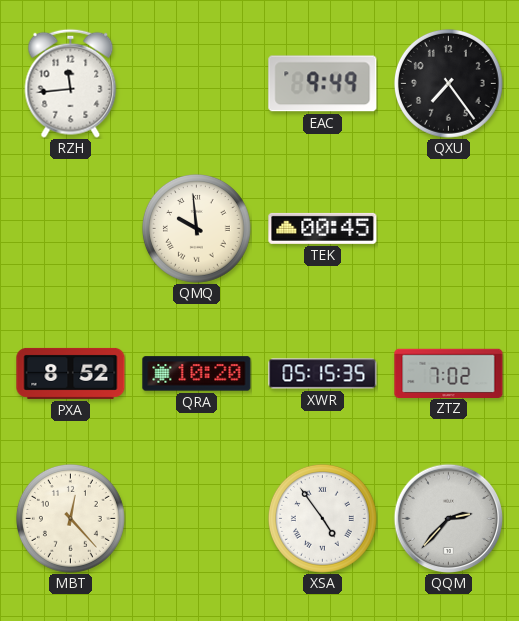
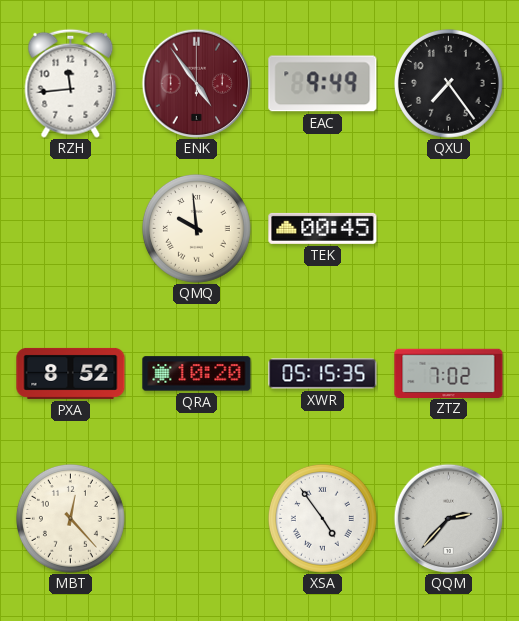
ENK: none -> 4:54 (196, 83)
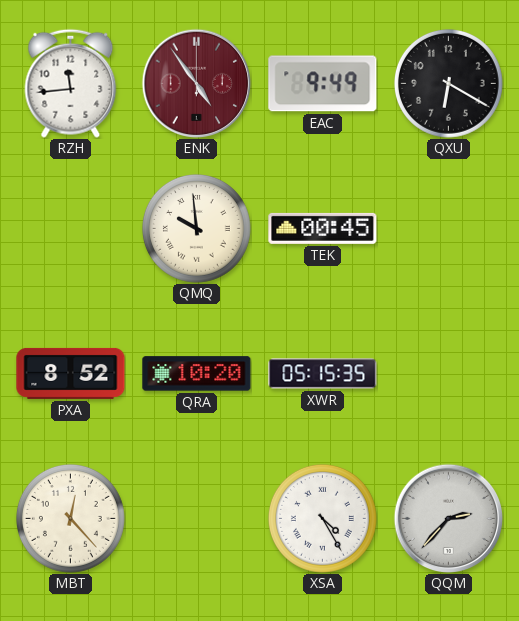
QXU: 7:24 -> 6:20 (448, 83)
ZTZ: 7:02 -> none (449, 373)
XSA: 4:54 -> 4:25 (322, 518)
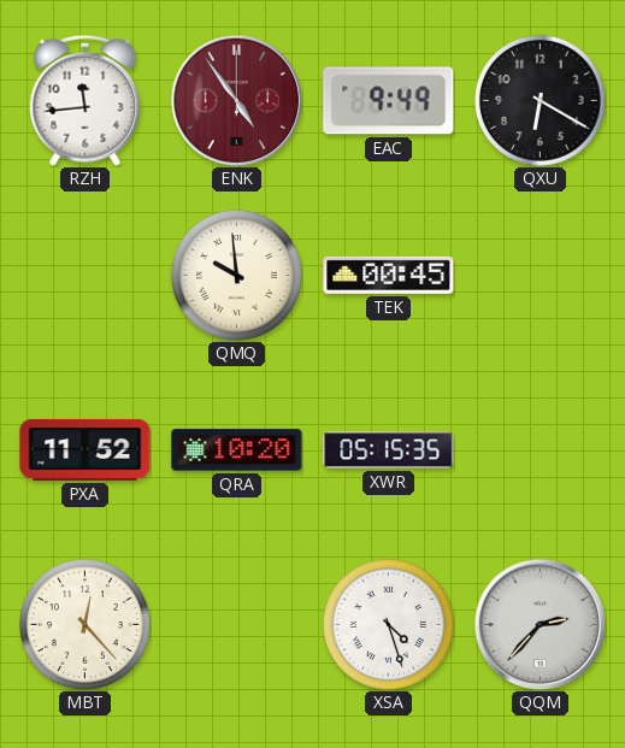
PXA: 8:52 -> 11:52 (86, 449)
XSA: 4:25 -> 4:27 (388, 624)
